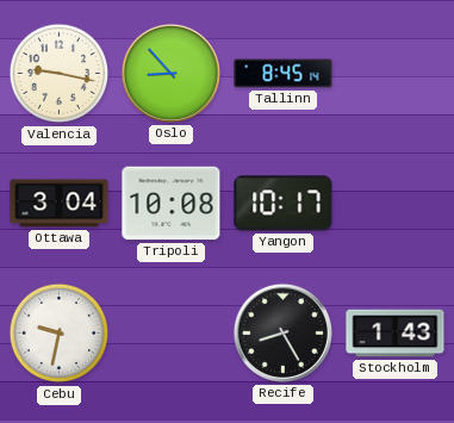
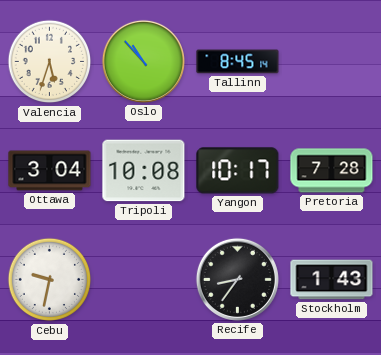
Valencia: 9:17 -> 5:33 (50, 62)
Oslo: 8:53 -> 10:53 (143, 61)
Pretoria: none -> 7:28 (332, 171)
Recife: 8:25 -> 8:36 (237, 279)
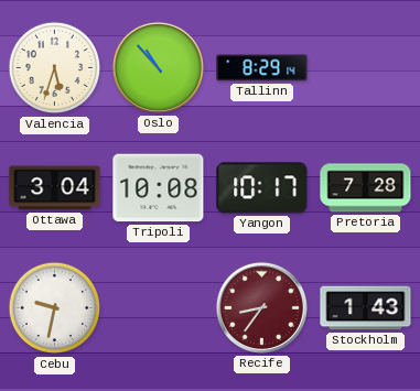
Tallinn: 8:45 -> 8:29 (262, 68)
Recife dial: black -> burgundy (261, 307)
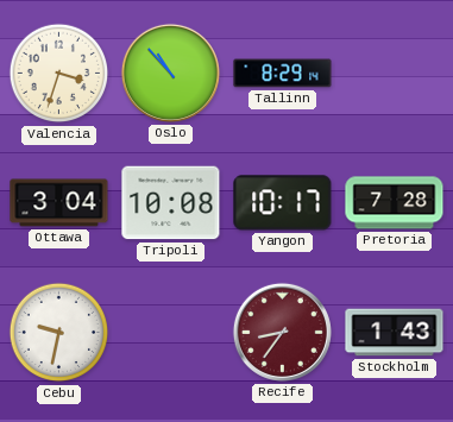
Valencia: 5:33 -> 3:33 (59, 74)
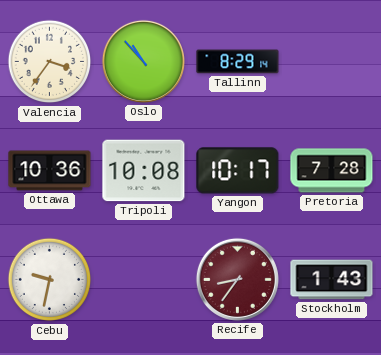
Valencia: 3:33 -> 3:36 (50, 62)
Ottawa: 3:04 -> 10:36 (50, 171)
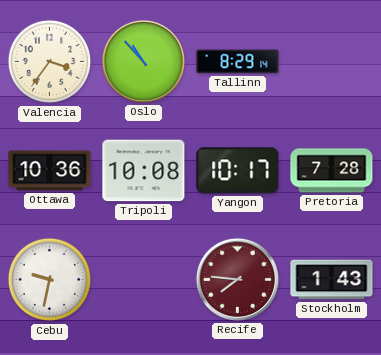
Recife: 8:36 -> 7:46 (237, 279)
